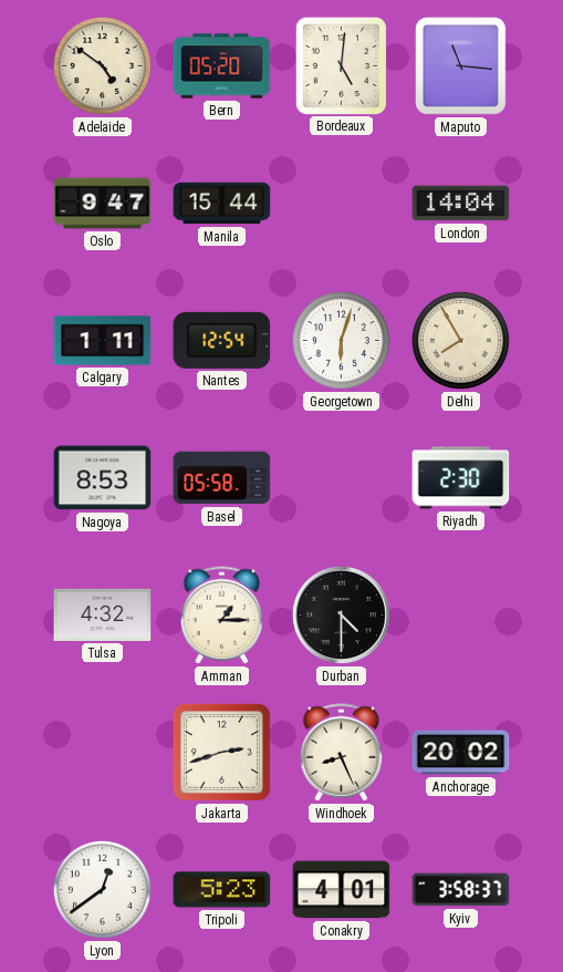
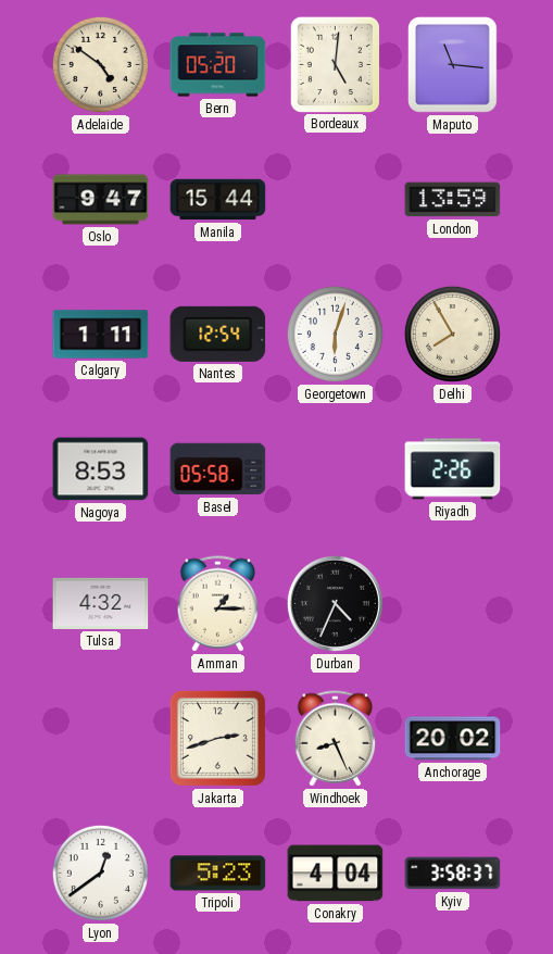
London: 14:04 -> 13:59 (453, 200)
Riyadh: 2:30 -> 2:26 (453, 469)
Durban: 4:30 -> 4:34 (335, 603)
Conakry: 4:01 -> 4:04 (336, 874)
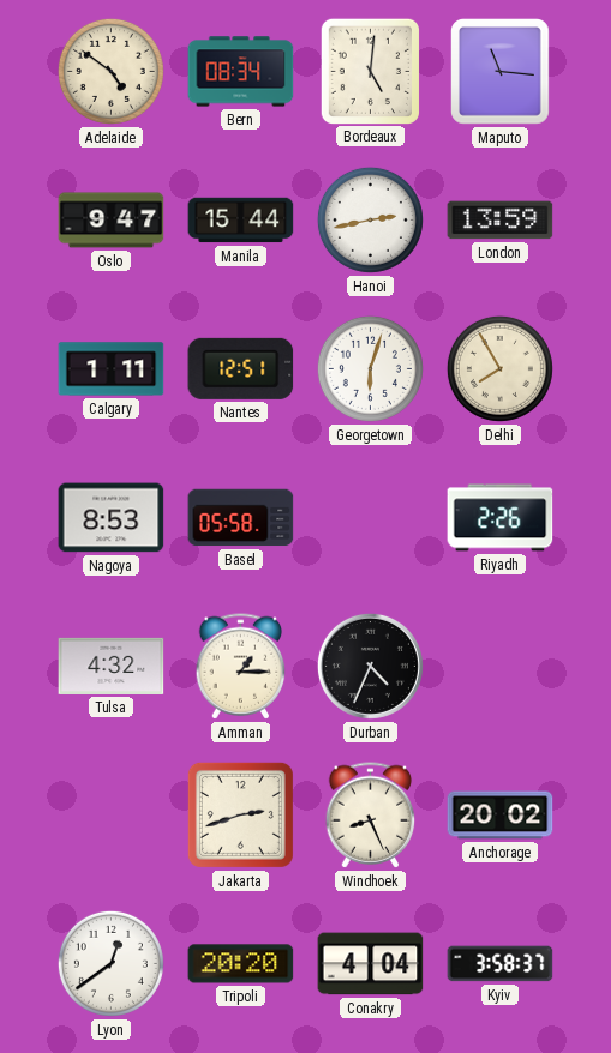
Bern: 05:20 -> 08:34 (241, 72)
Hanoi: none -> 2:43 (370, 219)
Nantes: 12:54 -> 12:51 (241, 368)
Tripoli: 5:23 -> 20:20 (241, 964)
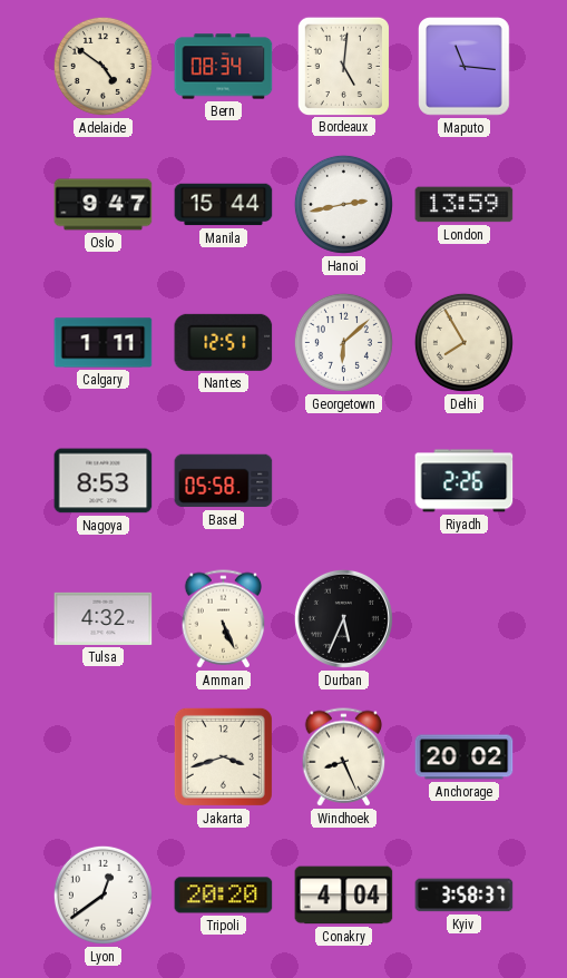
Georgetown: 6:03 -> 6:08 (343, 342)
Amman: 1:15 -> 5:26 (224, 619)
Durban: 4:34 -> 5:34 (343, 618)
Jakarta: 2:42 -> 3:42 (223, 756)
